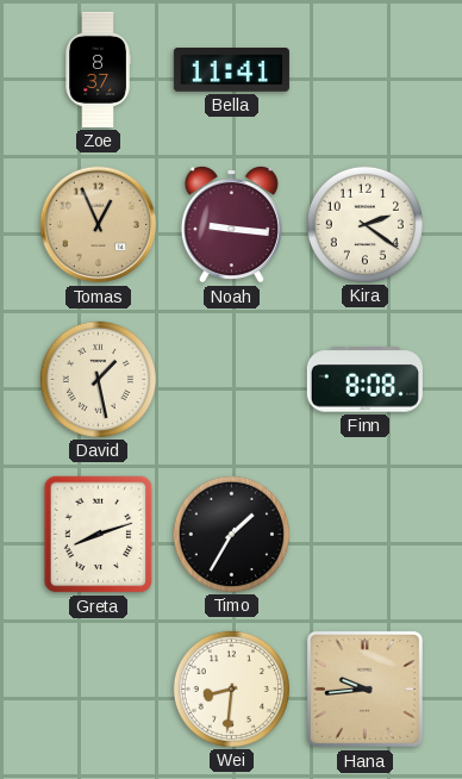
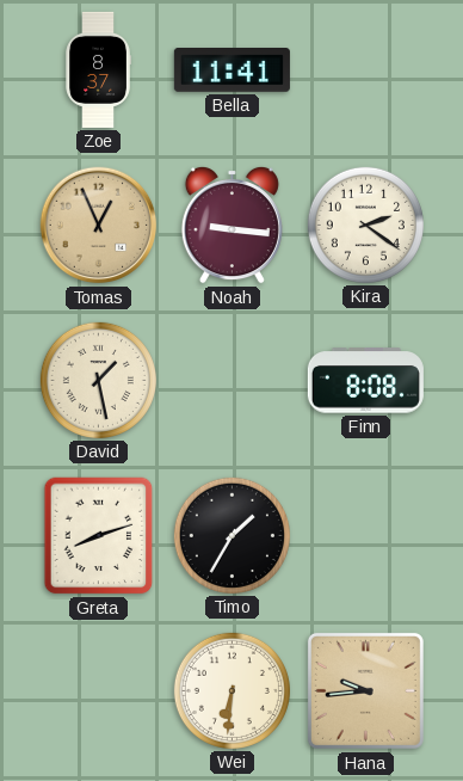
Wei: 8:31 -> 6:31 (231, 690)
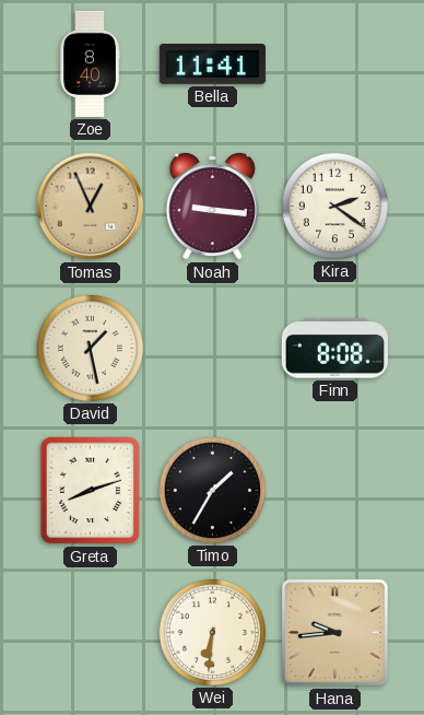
Zoe: 8:37 -> 8:40 (90, 63)
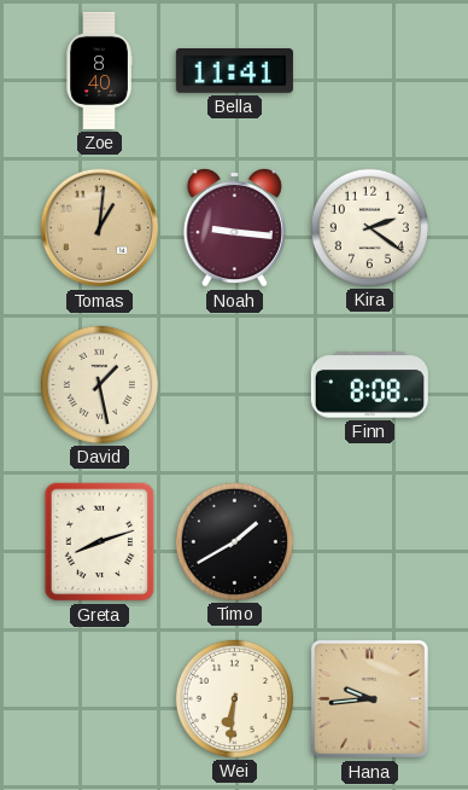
Tomas: 12:56 -> 1:01 (100, 228)
Timo: 1:35 -> 1:40 (234, 541)
